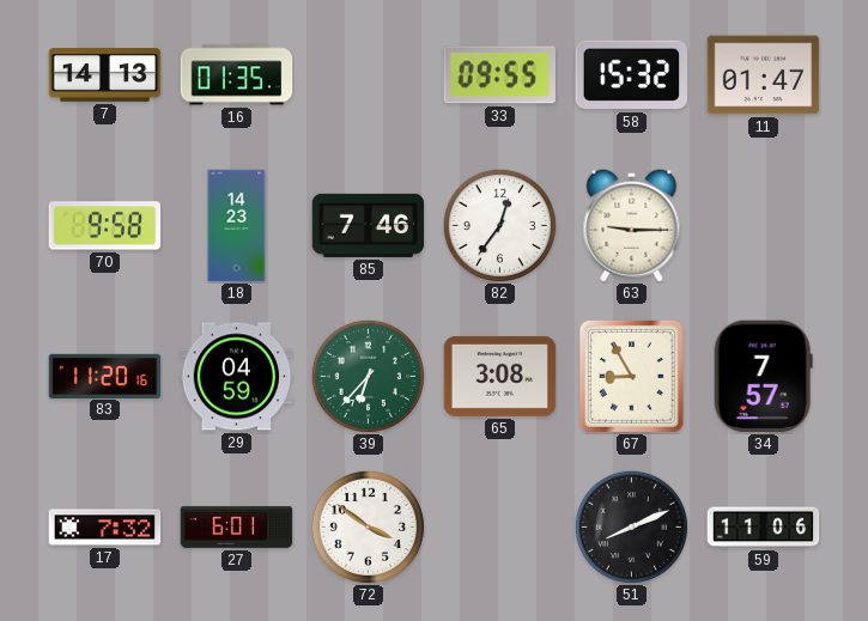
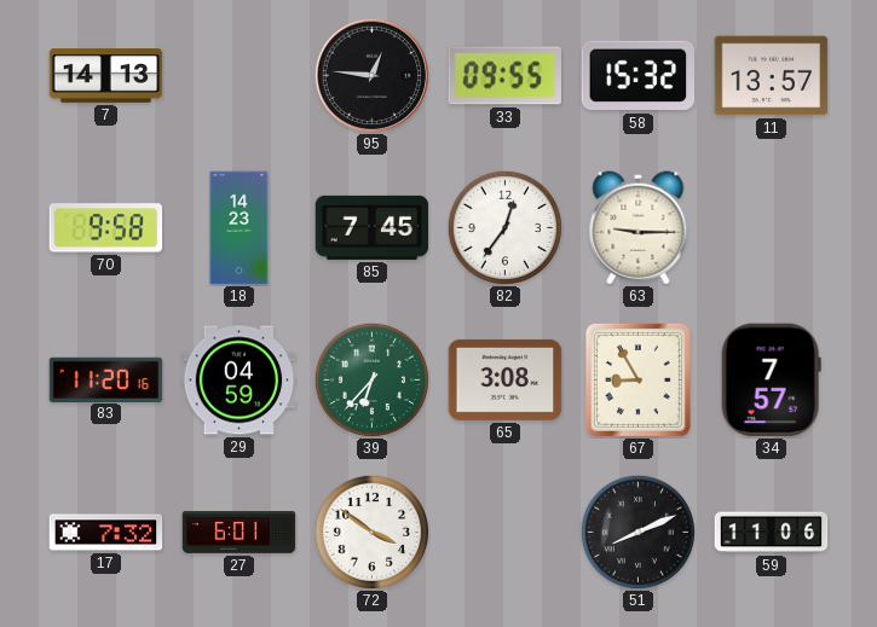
16: 01:35 -> none (237, 75)
95: none -> 12:46 (371, 75)
11: 01:47 -> 13:57 (772, 76)
85: 7:46 -> 7:45 (373, 227)
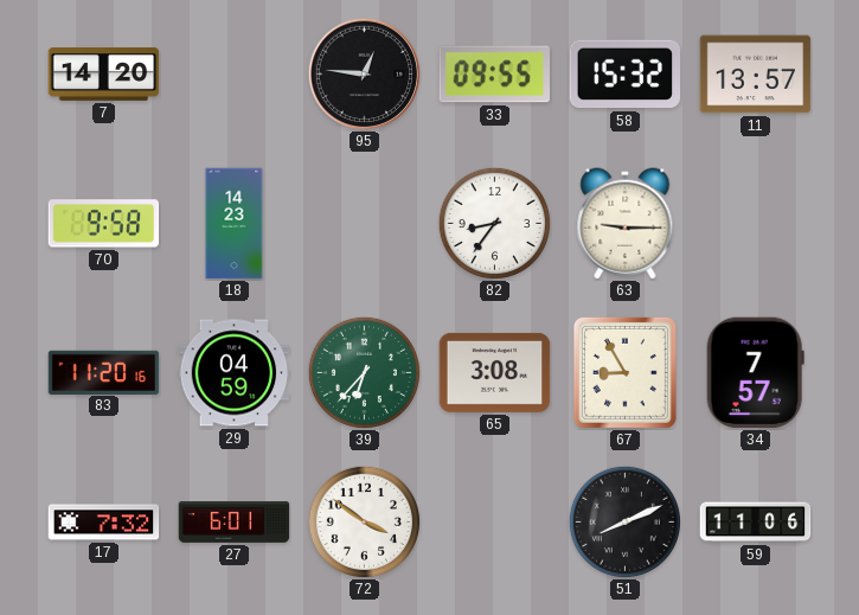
7: 14:13 -> 14:20 (104, 75)
85: 7:45 -> none (373, 227)
82: 12:36 -> 8:36 (494, 223)
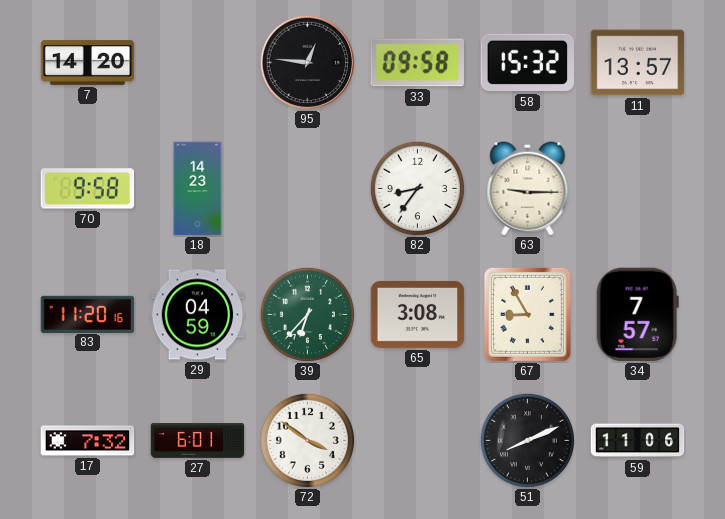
33: 09:55 -> 09:58 (417, 63)
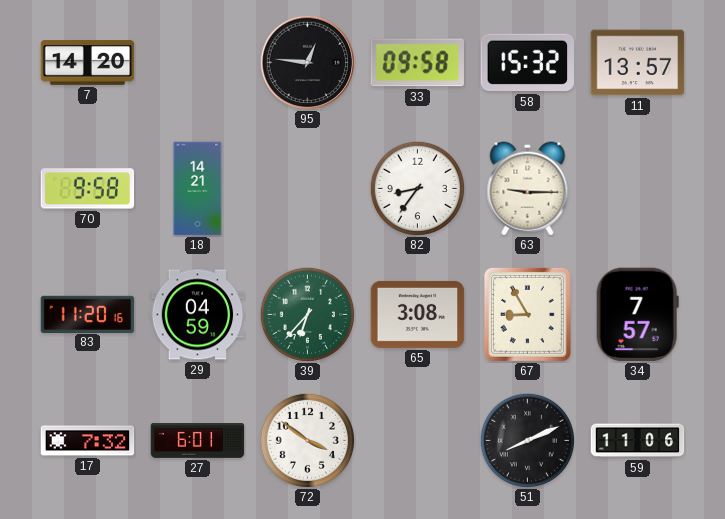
18: 14:23 -> 14:21 (198, 189)
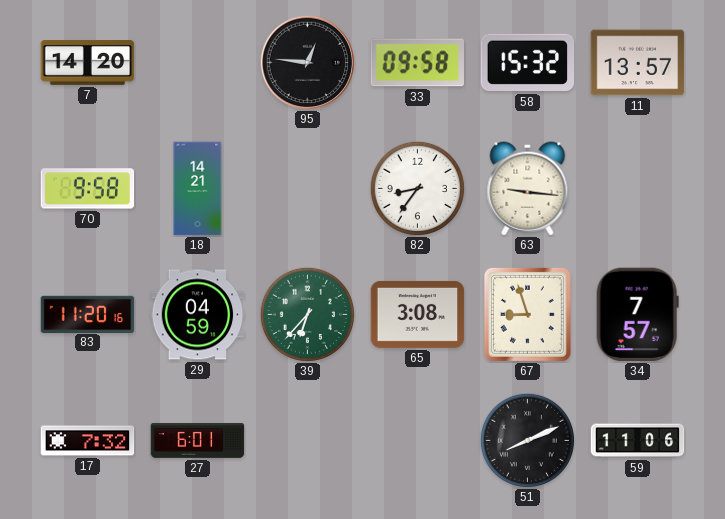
63: 9:15 -> 9:16 (528, 189)
67: 8:55 -> 8:57 (527, 314)
72: 3:51 -> none (307, 440)
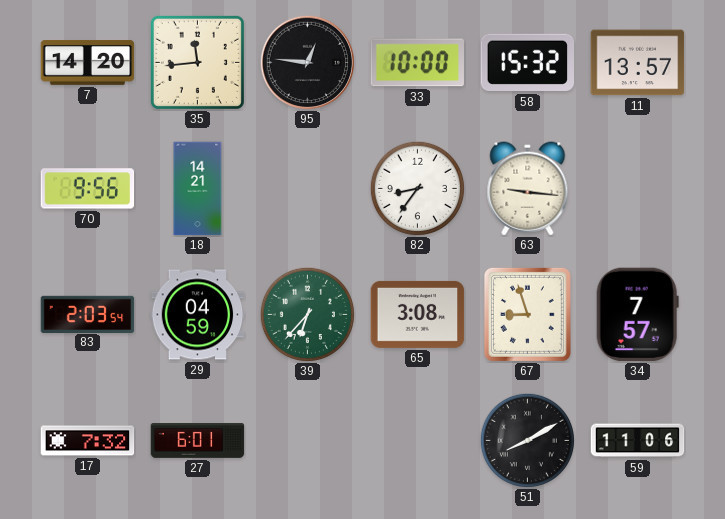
35: none -> 11:44 (197, 62)
33: 09:58 -> 10:00 (417, 63)
70: 9:58 -> 9:56 (88, 189)
83: 11:20 -> 2:03 (88, 314)
51: 8:11 -> 8:10 (527, 440)
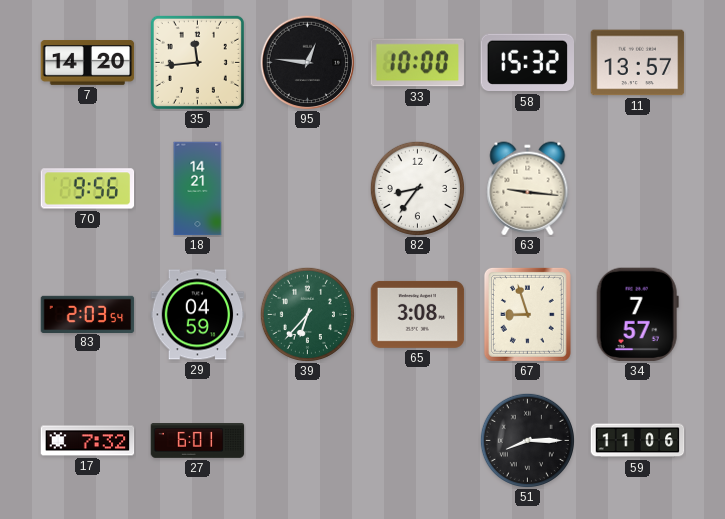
51: 8:10 -> 8:15 (527, 440)
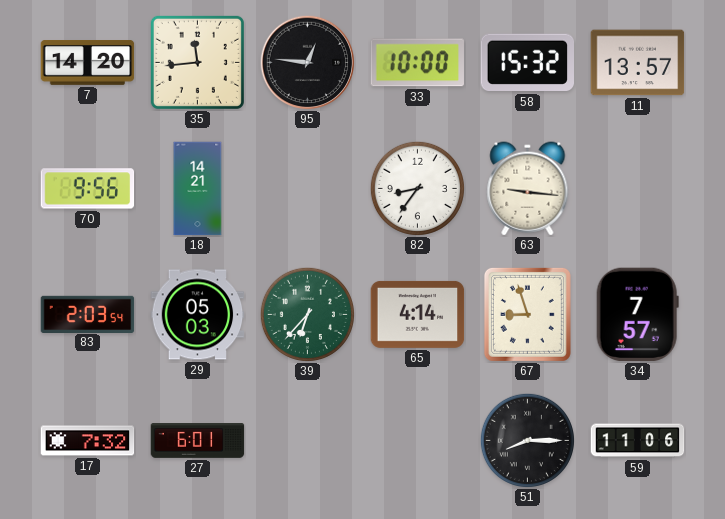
29: 04:59 -> 05:03 (198, 315)
65: 3:08 -> 4:14 (418, 314)
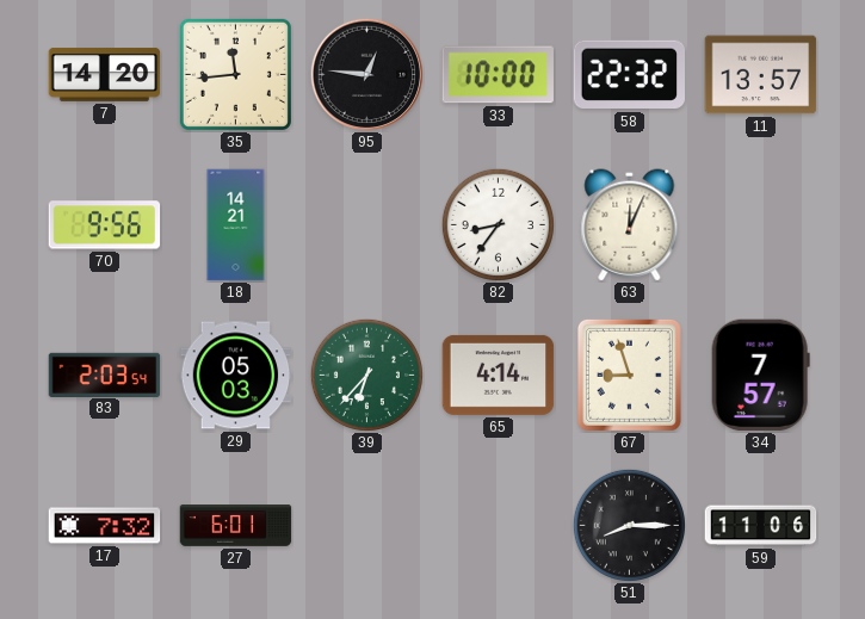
58: 15:32 -> 22:32 (630, 75)
63: 9:16 -> 12:04 (630, 225)
